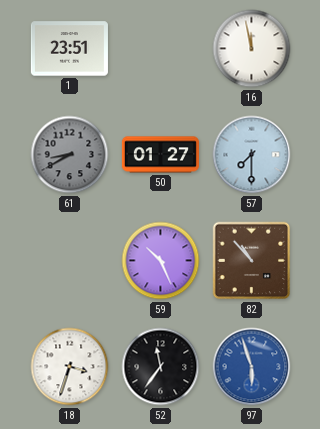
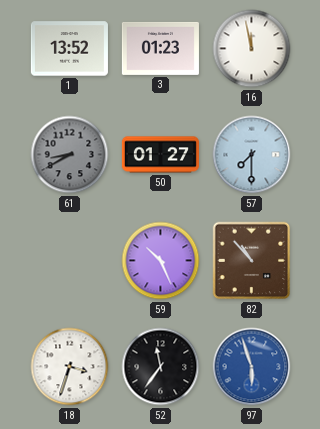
1: 23:51 -> 13:52 (69, 49)
3: none -> 01:23 (160, 48)
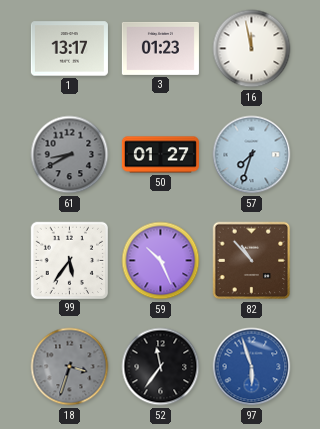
1: 13:52 -> 13:17 (69, 49)
57: 7:30 -> 7:33 (252, 155)
99: none -> 5:36 (69, 260)
18 dial: white -> grey (70, 367)
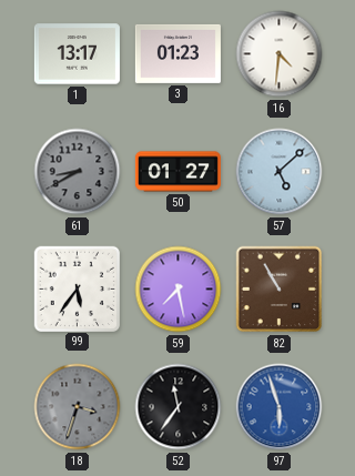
16: 11:58 -> 4:31 (280, 54)
57: 7:33 -> 5:08 (280, 172)
59: 10:26 -> 7:28 (179, 290)
82: 10:53 -> 10:55 (280, 290)
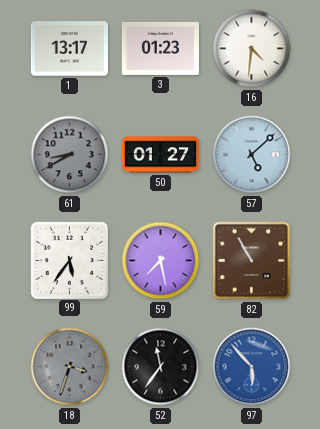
97: 5:57 -> 5:53 (252, 367)
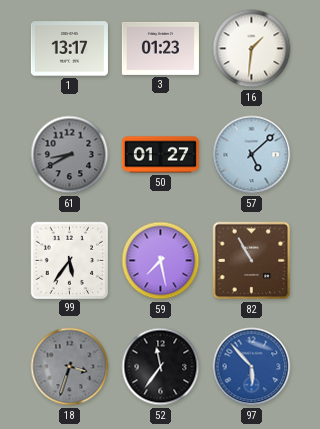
16: 4:31 -> 1:31 (252, 49)
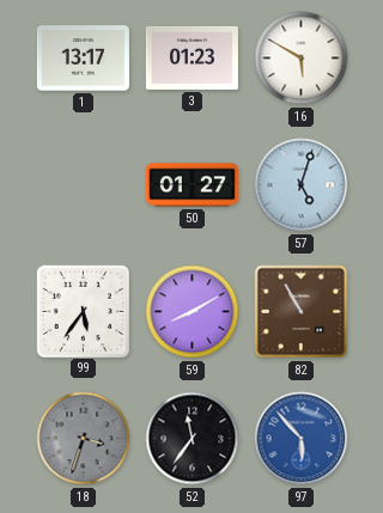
16: 1:31 -> 5:50 (302, 59)
61: 8:40 -> none (70, 155)
57: 5:08 -> 5:03 (302, 185)
59: 7:28 -> 8:10 (193, 312)
